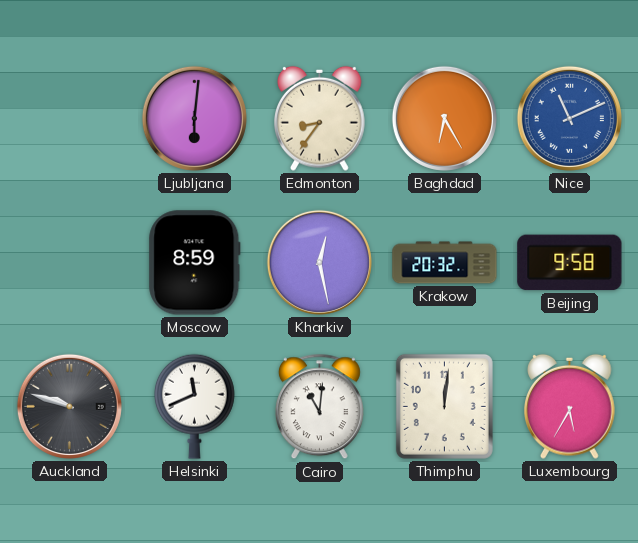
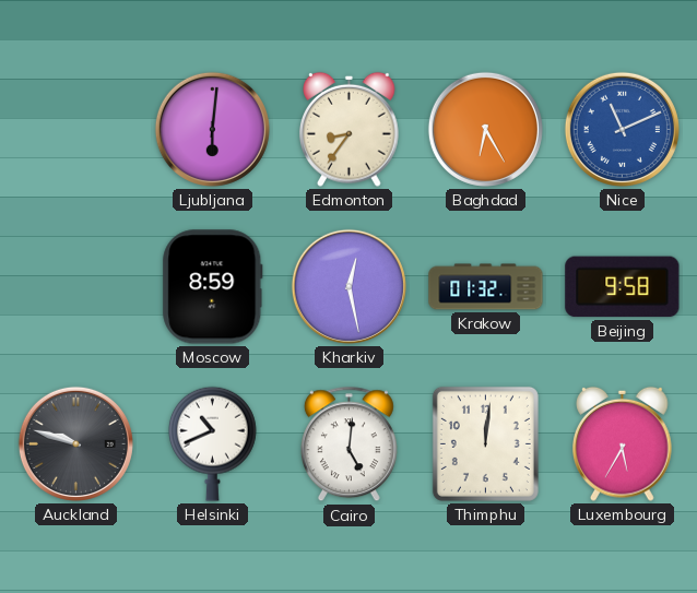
Krakow: 20:32 -> 01:32 (486, 287)
Helsinki: 11:41 -> 10:41 (212, 443)
Cairo: 11:01 -> 5:01 (349, 444)
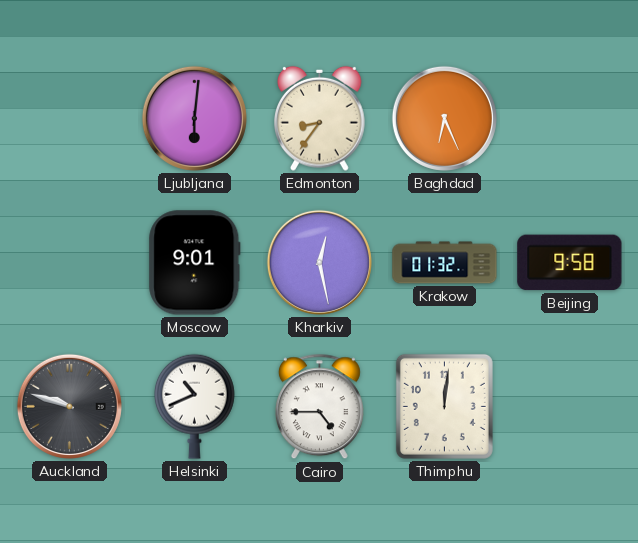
Baghdad: 6:25 -> 6:26 (444, 118)
Nice: 11:11 -> none (622, 129)
Moscow: 8:59 -> 9:01 (195, 263)
Cairo: 5:01 -> 4:45 (319, 407)
Luxembourg: 5:35 -> none (623, 443)
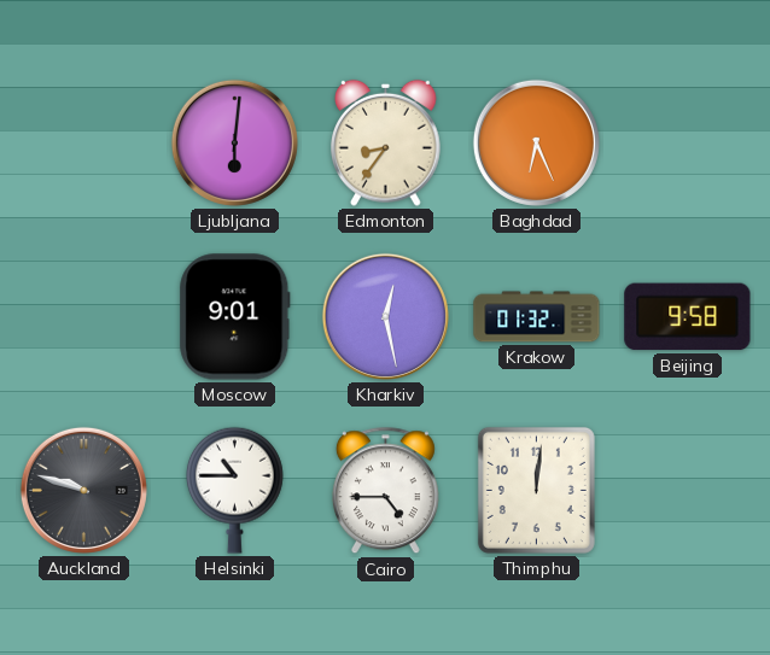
Helsinki: 10:41 -> 10:45 (234, 490)
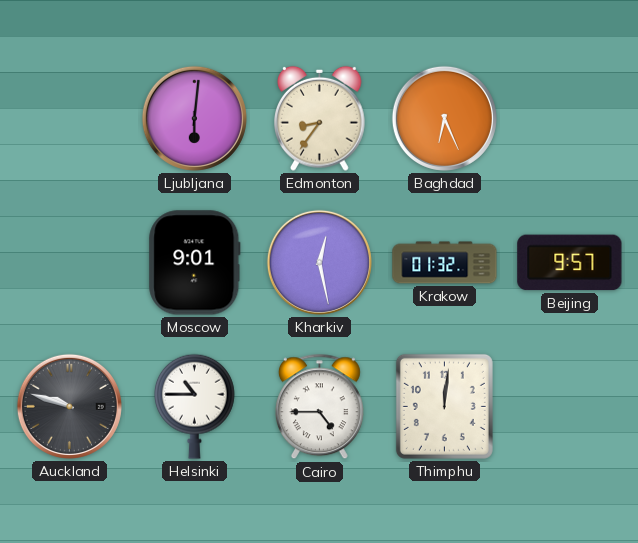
Beijing: 9:58 -> 9:57 (570, 263)
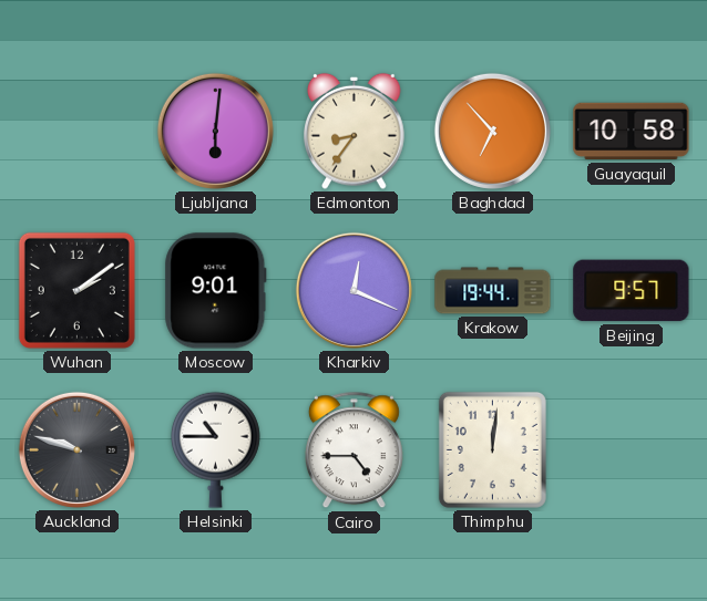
Baghdad: 6:26 -> 6:53 (492, 131)
Guayaquil: none -> 10:58 (632, 132)
Wuhan: none -> 2:09 (76, 290)
Kharkiv: 12:28 -> 12:19 (353, 290)
Krakow: 01:32 -> 19:44 (493, 291)
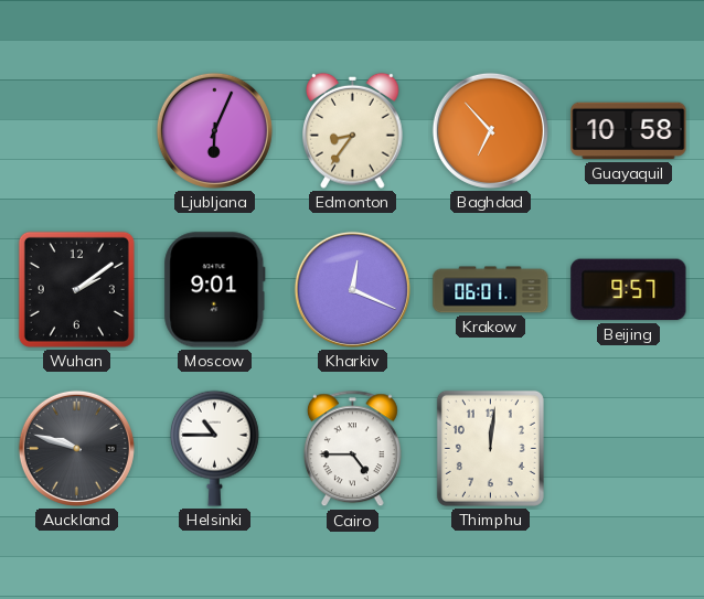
Ljubljana: 6:01 -> 6:04 (214, 130)
Krakow: 19:44 -> 06:01 (491, 290)
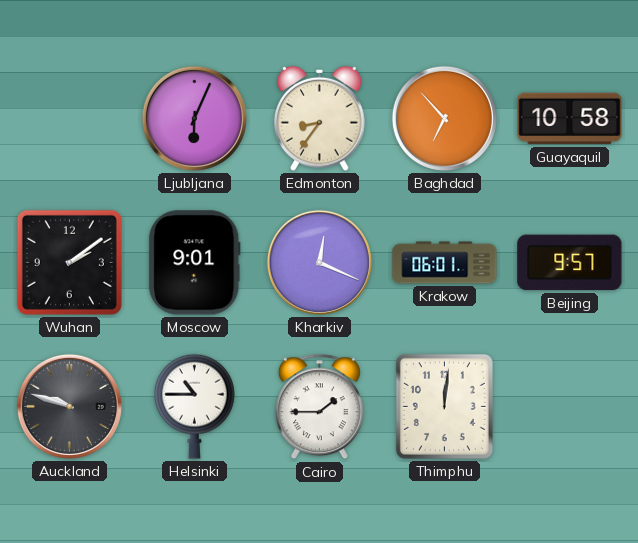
Cairo: 4:45 -> 1:45 (319, 407)
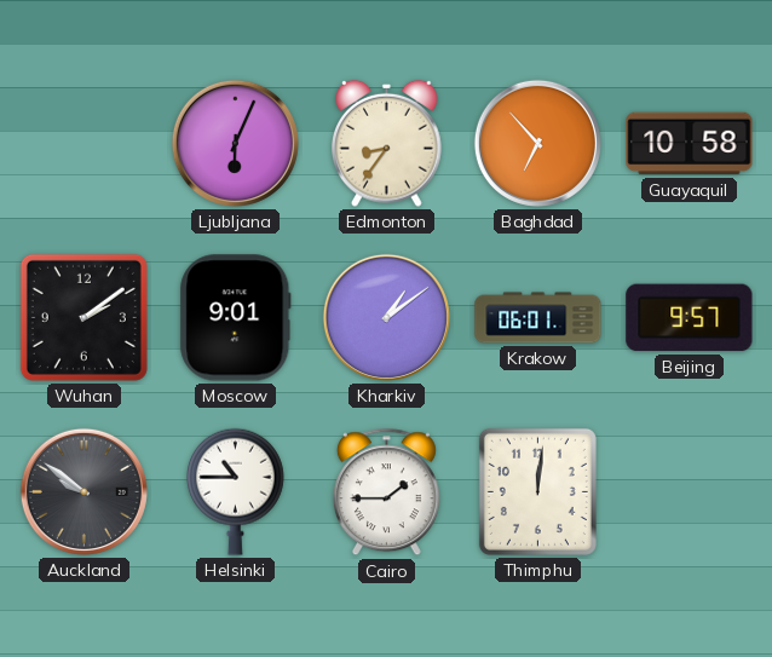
Kharkiv: 12:19 -> 1:09 (386, 317)
Auckland: 9:48 -> 9:51 (83, 491)
